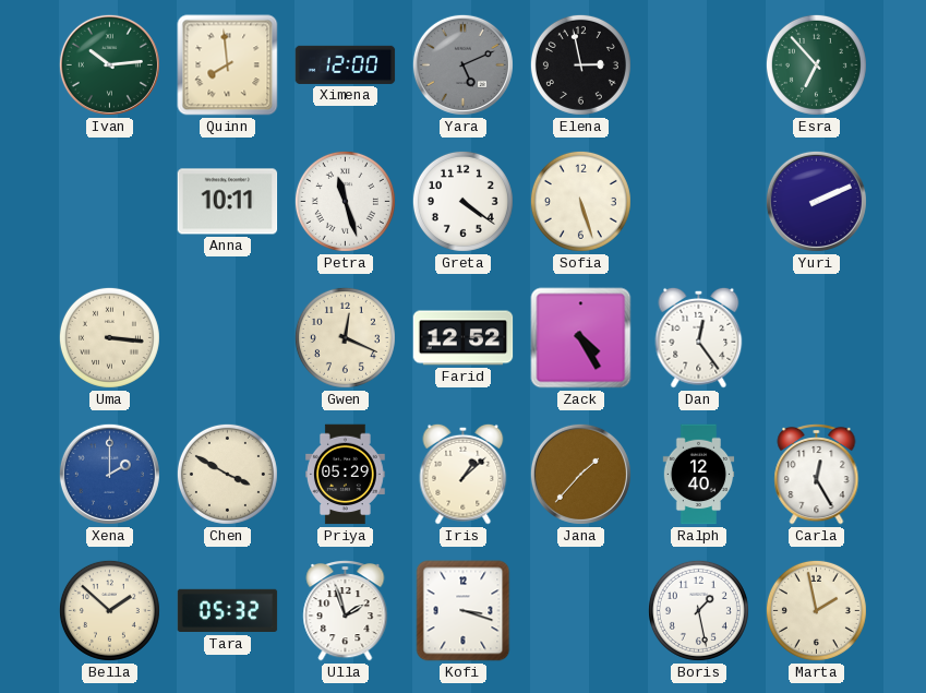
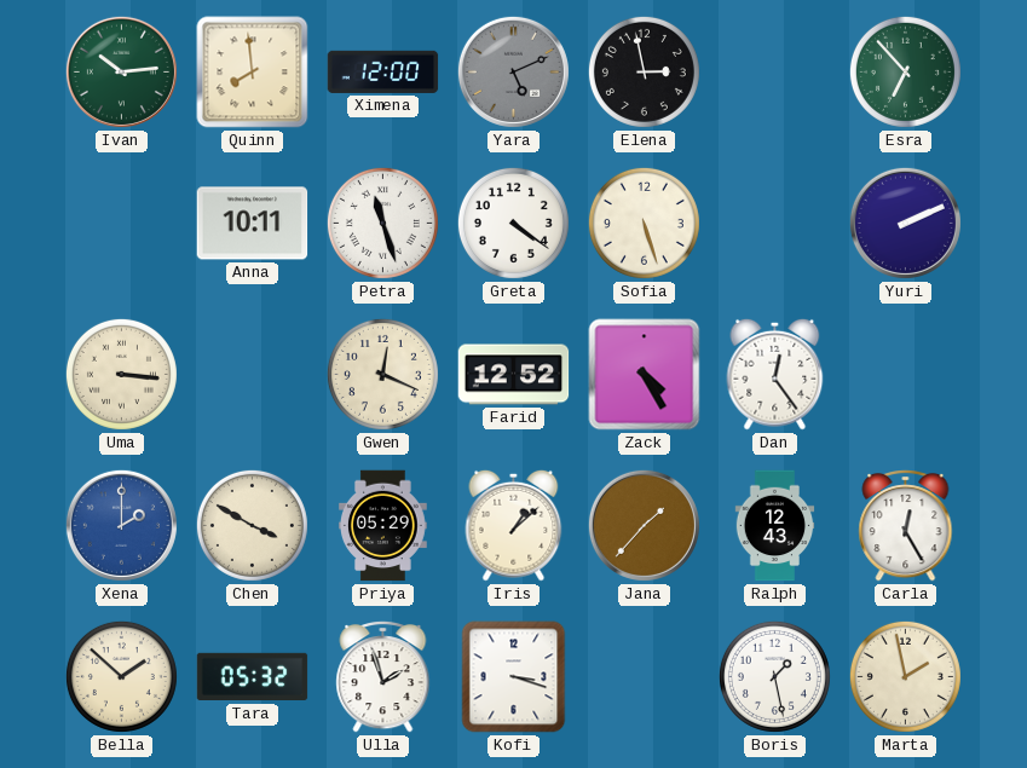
Ralph: 12:40 -> 12:43 (775, 526)
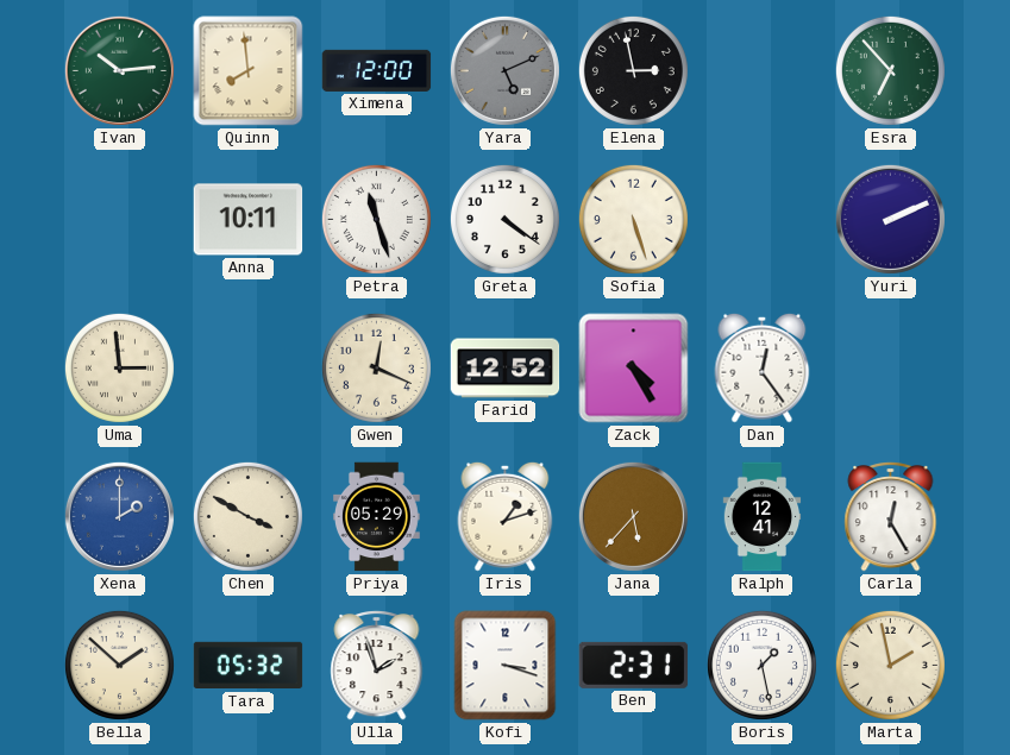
Uma: 3:16 -> 2:59 (119, 367)
Iris: 1:08 -> 1:12 (506, 516)
Jana: 1:37 -> 5:37 (633, 516)
Ralph: 12:43 -> 12:41 (763, 517)
Ben: none -> 2:31 (634, 665)
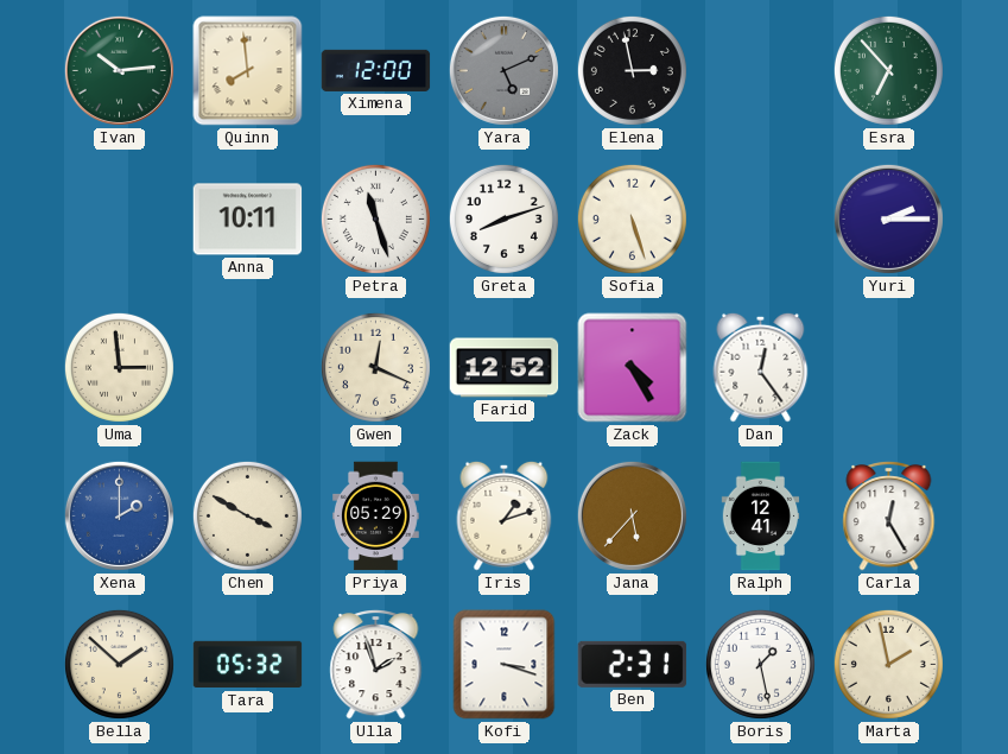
Greta: 4:21 -> 8:12 (503, 218)
Yuri: 2:11 -> 2:15 (888, 218)
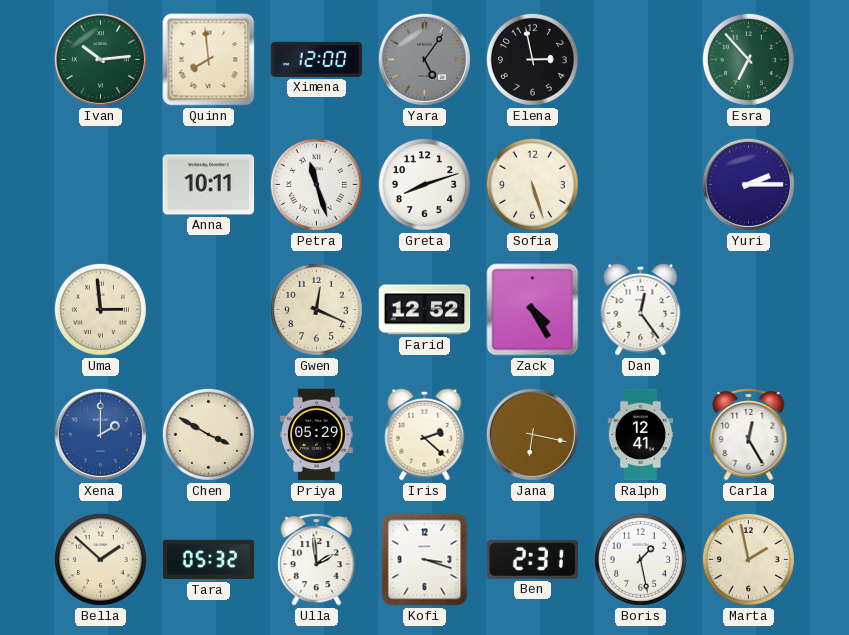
Yara: 5:11 -> 5:06 (424, 59)
Iris: 1:12 -> 2:22 (425, 434)
Jana: 5:37 -> 6:17 (532, 434)
Ulla: 1:57 -> 1:59 (317, 560)
